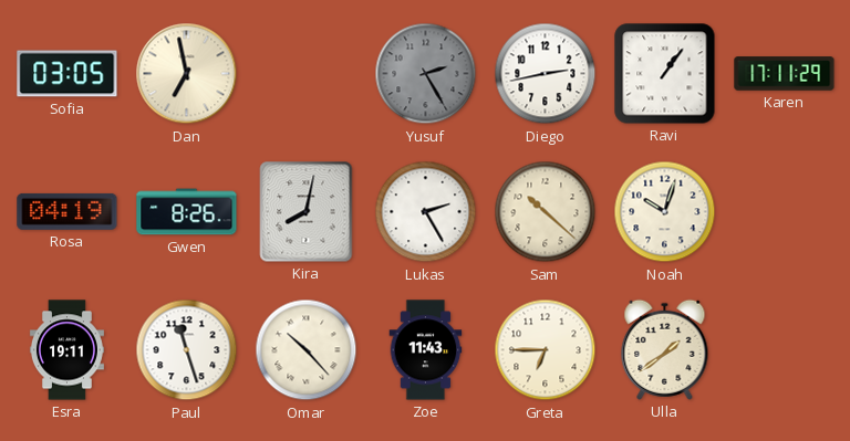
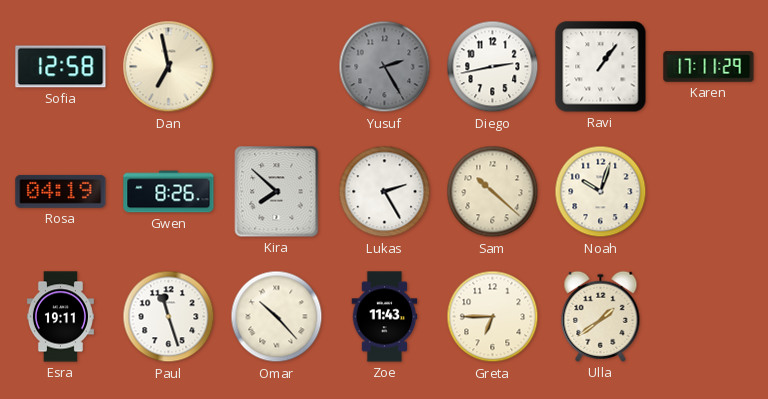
Sofia: 03:05 -> 12:58 (61, 67)
Kira: 8:02 -> 7:52 (277, 192)
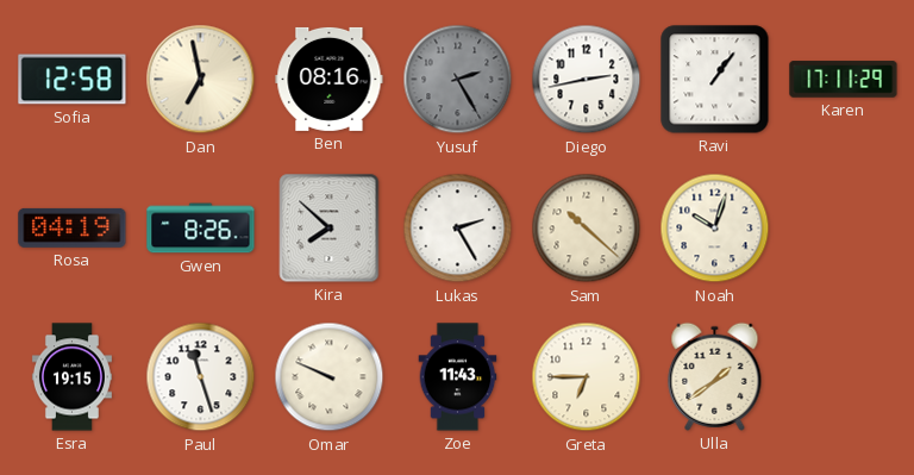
Ben: none -> 08:16 (330, 79)
Esra: 19:11 -> 19:15 (71, 377)
Omar: 10:23 -> 9:49 (330, 377)
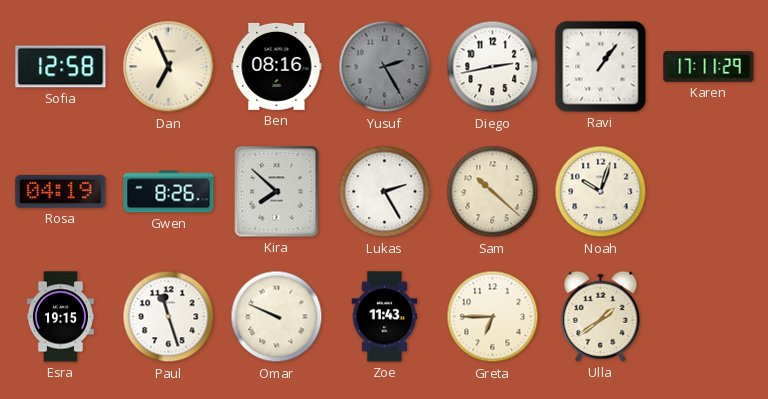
Dan: 6:58 -> 6:56 (169, 67)
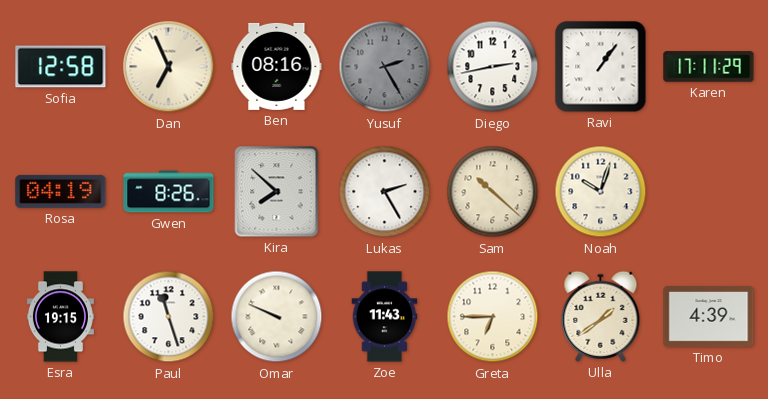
Timo: none -> 4:39 (709, 317)
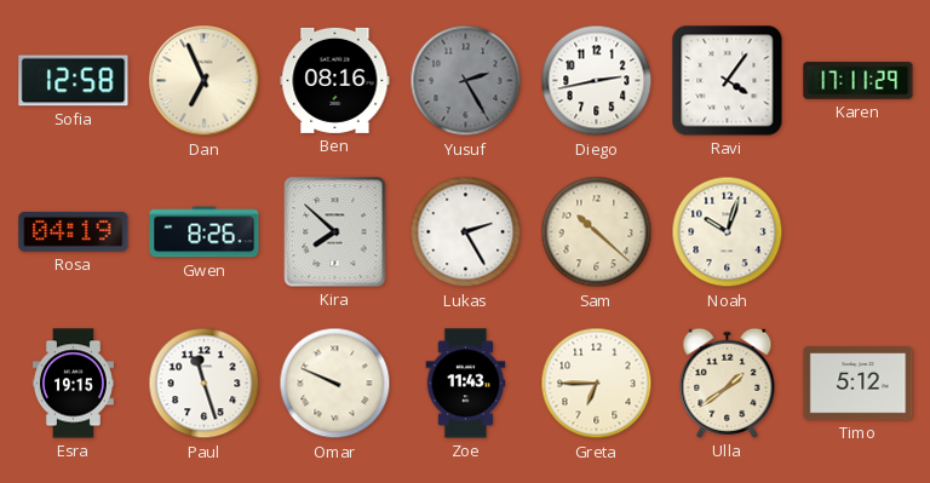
Ravi: 1:06 -> 4:06 (728, 81)
Timo: 4:39 -> 5:12 (859, 384)
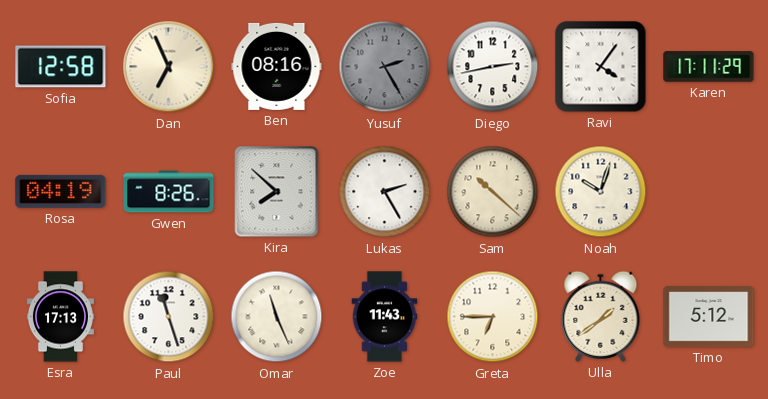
Esra: 19:15 -> 17:13 (60, 317)
Omar: 9:49 -> 11:26 (277, 317)
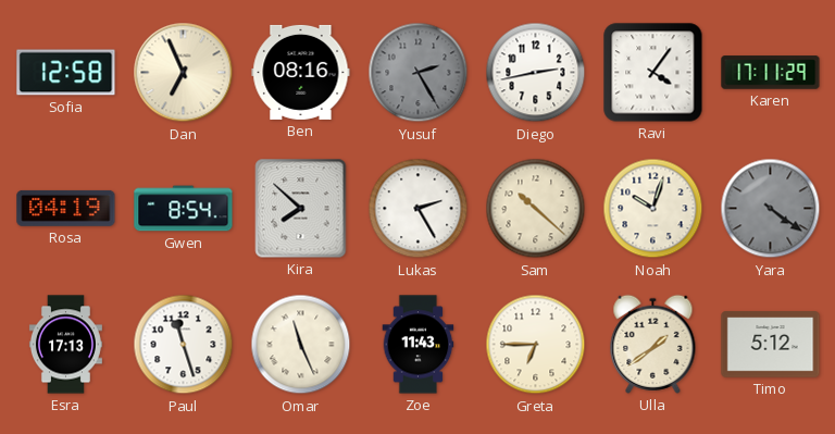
Gwen: 8:26 -> 8:54 (184, 209)
Yara: none -> 4:21 (771, 209)
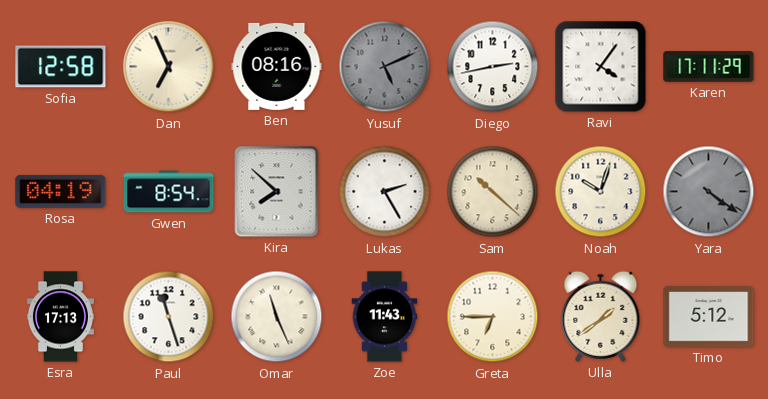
Yusuf: 2:25 -> 5:11 (385, 67)
